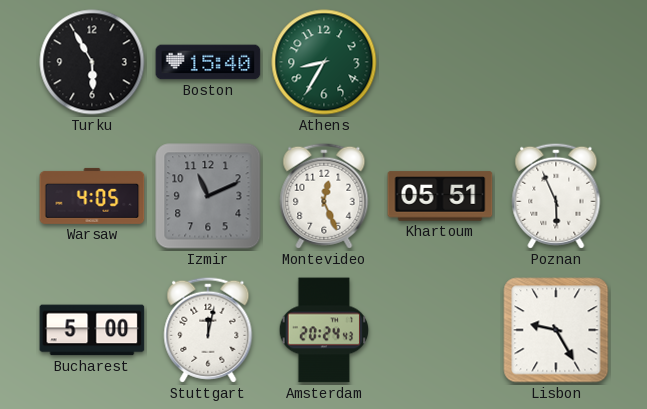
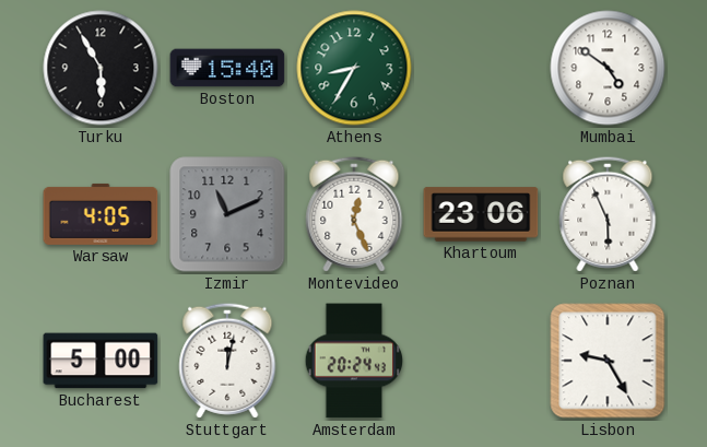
Mumbai: none -> 4:51 (608, 68)
Khartoum: 05:51 -> 23:06 (481, 214)
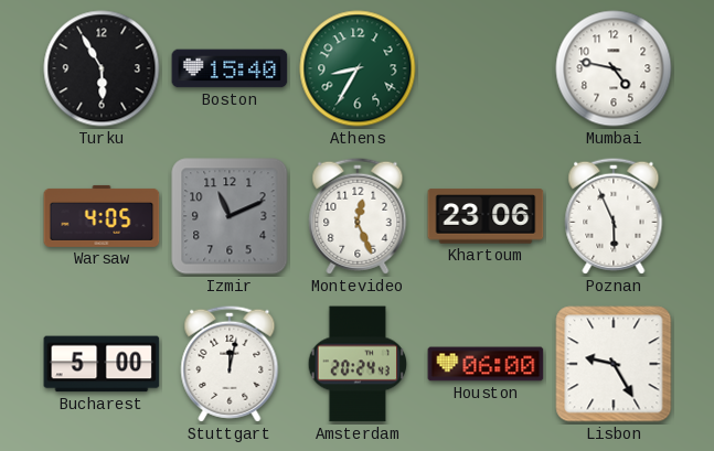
Mumbai: 4:51 -> 4:47 (614, 68)
Houston: none -> 06:00 (486, 364)
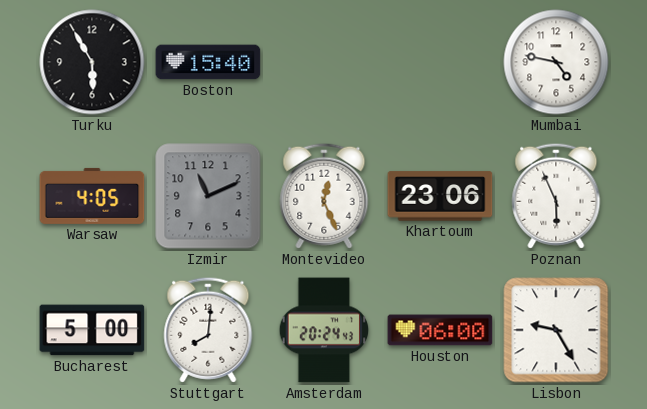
Athens: 8:35 -> none (358, 68)
Stuttgart: 12:02 -> 8:01 (208, 330)
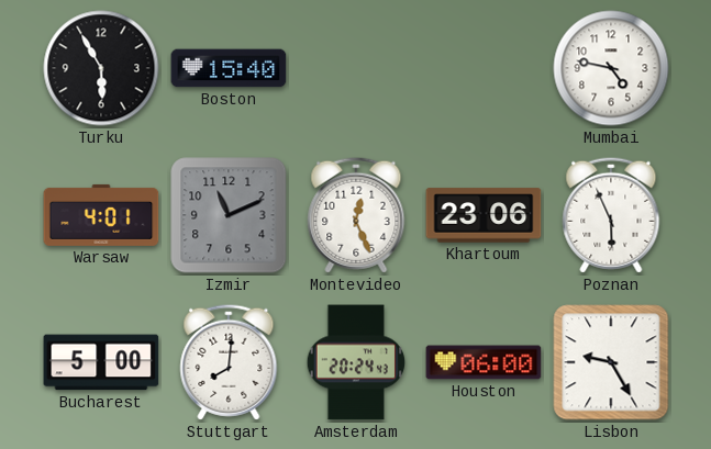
Warsaw: 4:05 -> 4:01 (101, 215)
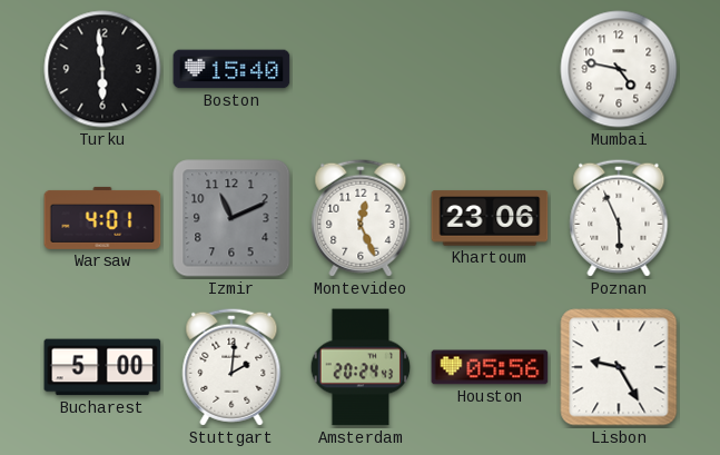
Turku: 5:55 -> 5:59 (102, 69)
Stuttgart: 8:01 -> 2:01 (231, 367)
Houston: 06:00 -> 05:56 (490, 367)
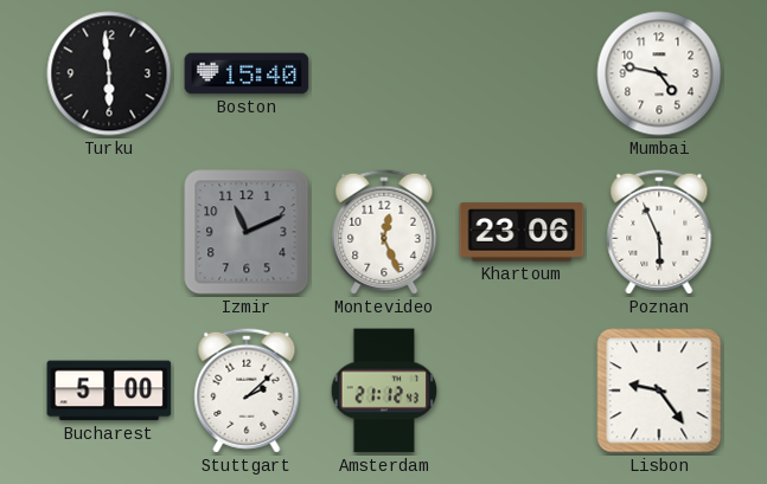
Warsaw: 4:01 -> none (102, 218)
Stuttgart: 2:01 -> 2:08 (247, 391)
Amsterdam: 20:24 -> 21:12 (384, 391)
Houston: 05:56 -> none (490, 367)
Lisbon: 9:25 -> 9:24 (659, 391)
